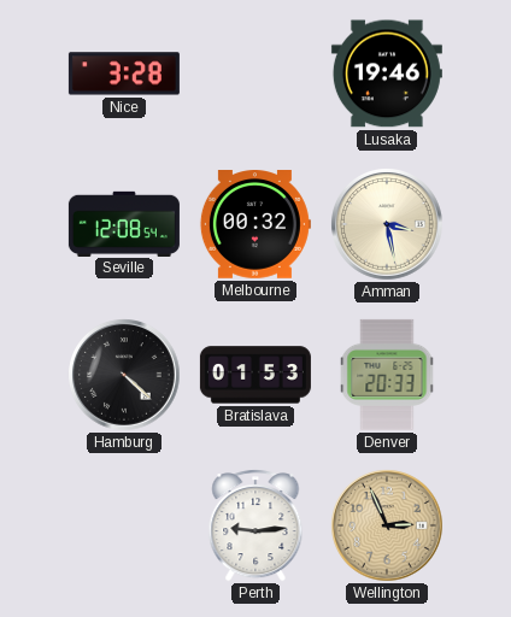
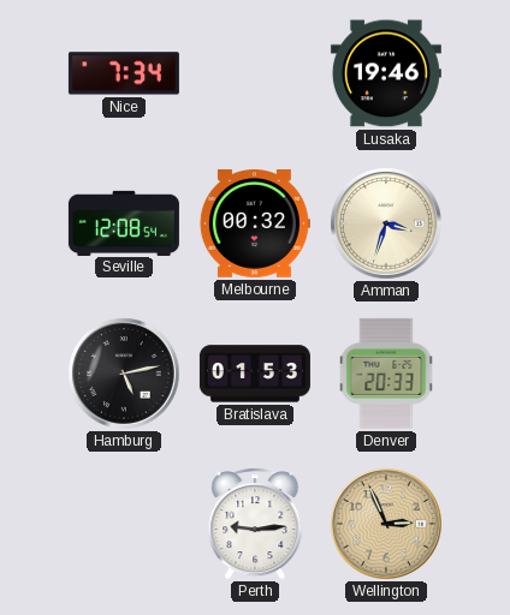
Nice: 3:28 -> 7:34 (124, 73)
Amman: 3:28 -> 3:33 (387, 225)
Hamburg: 4:22 -> 5:13 (125, 375)
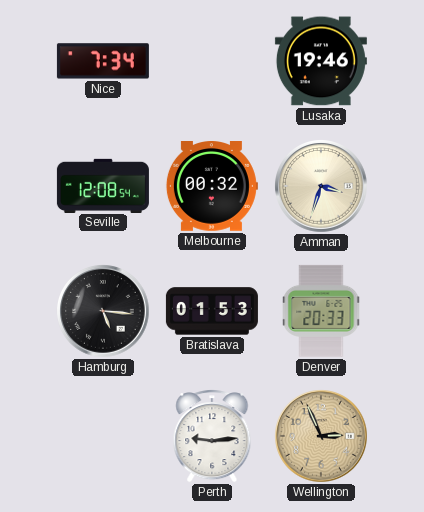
Hamburg: 5:13 -> 5:16 (104, 312)
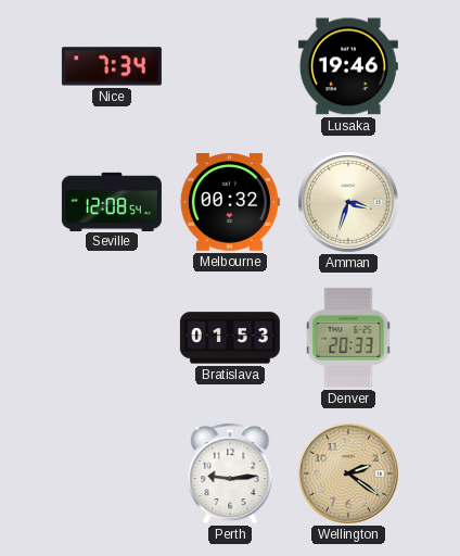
Hamburg: 5:16 -> none (104, 312)
Wellington: 2:56 -> 2:21 (349, 475)
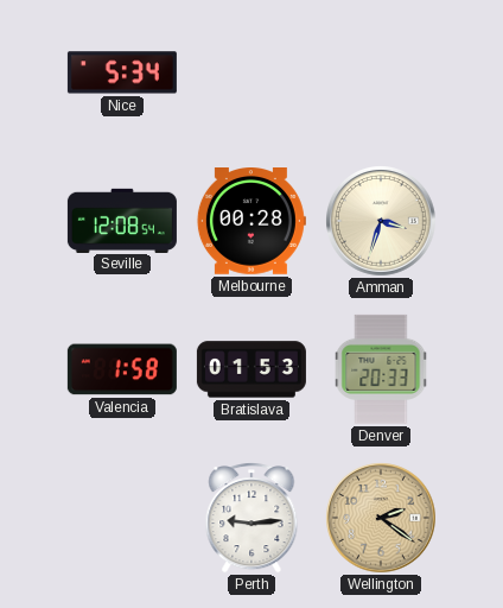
Nice: 7:34 -> 5:34 (122, 72)
Lusaka: 19:46 -> none (348, 66)
Melbourne: 00:32 -> 00:28 (251, 221)
Valencia: none -> 1:58 (122, 369)
